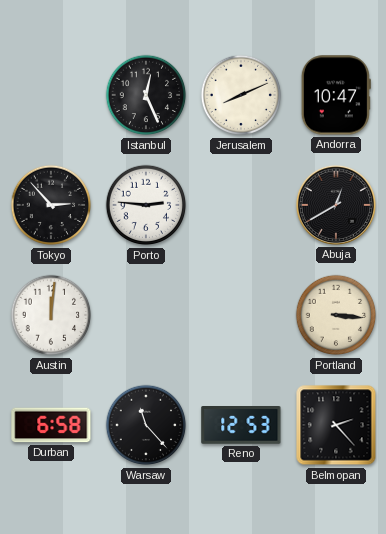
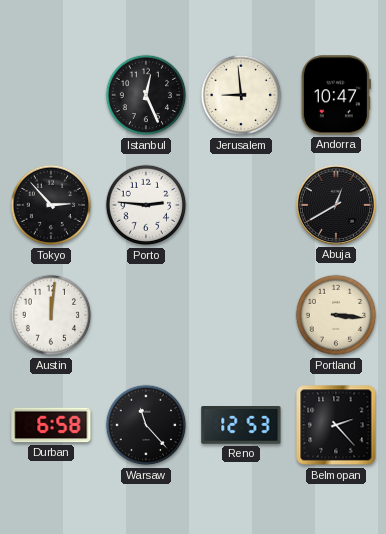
Jerusalem: 8:11 -> 8:59 (241, 95)
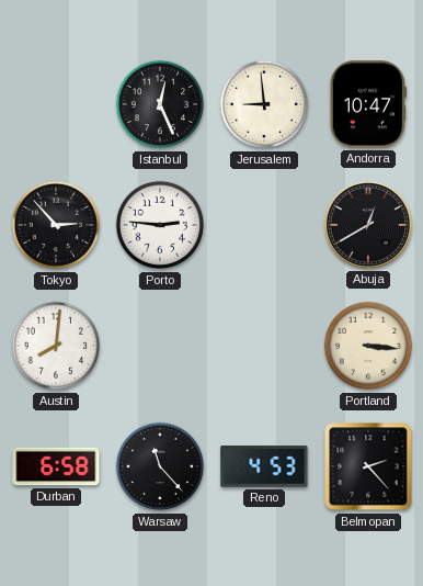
Austin: 12:01 -> 8:01 (56, 346)
Reno: 12:53 -> 4:53 (264, 467)
